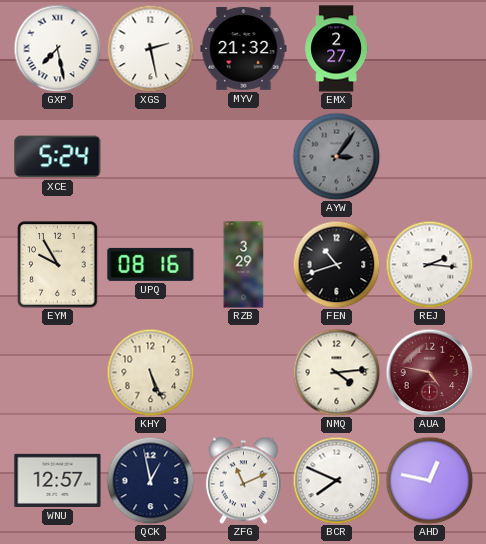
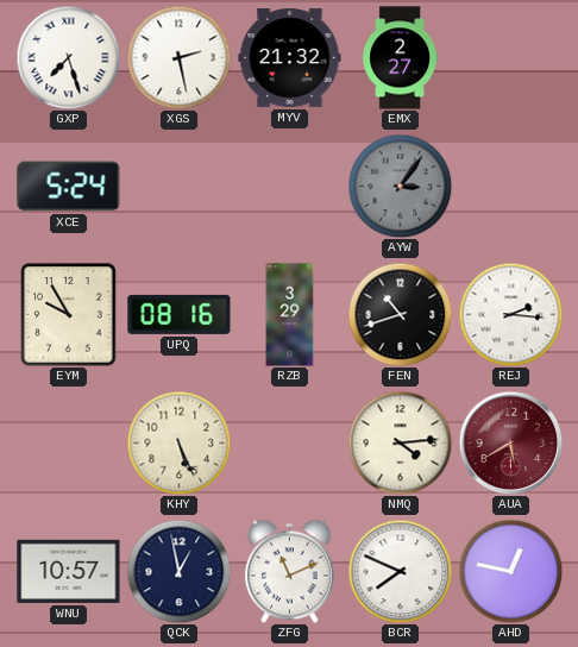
GXP: 7:28 -> 7:27 (68, 57)
AUA: 4:47 -> 5:40 (510, 442)
WNU: 12:57 -> 10:57 (69, 571)
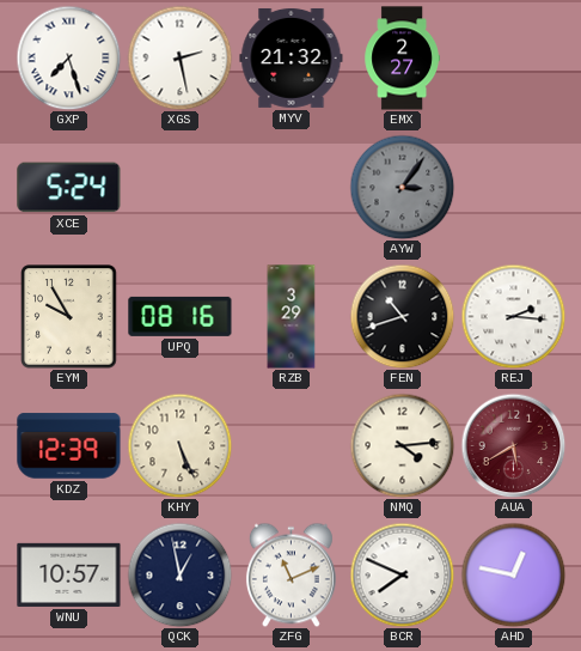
KDZ: none -> 12:39 (69, 446)
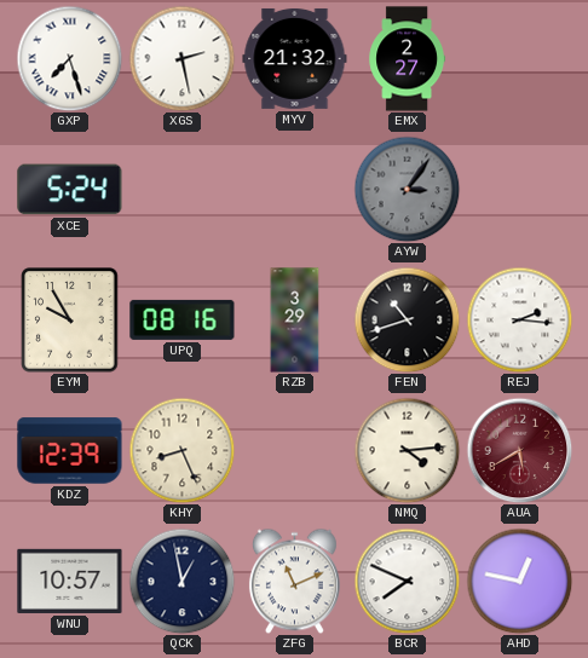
KHY: 5:26 -> 8:26 (181, 450)
